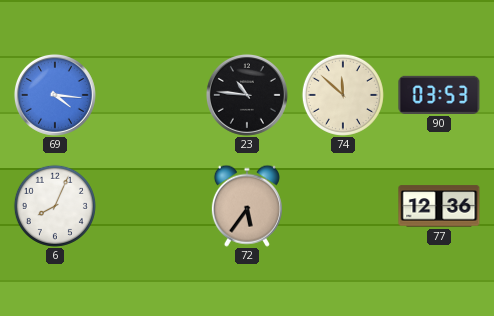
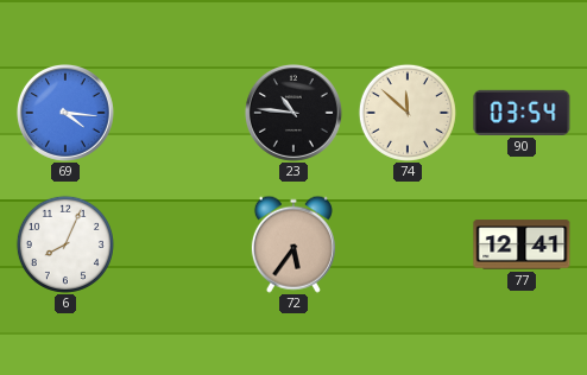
90: 03:53 -> 03:54 (522, 113)
77: 12:36 -> 12:41 (522, 244)
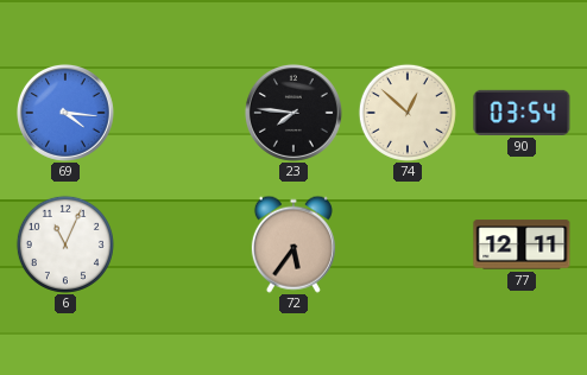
23: 10:46 -> 7:46 (293, 113)
74: 11:52 -> 12:52 (408, 113)
6: 8:04 -> 11:04 (65, 244)
77: 12:41 -> 12:11 (522, 244)
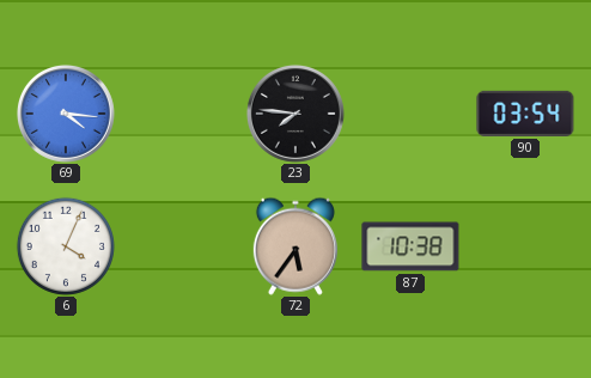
74: 12:52 -> none (408, 113)
6: 11:04 -> 4:04 (66, 246)
87: none -> 10:38 (410, 246)
77: 12:11 -> none (522, 244)
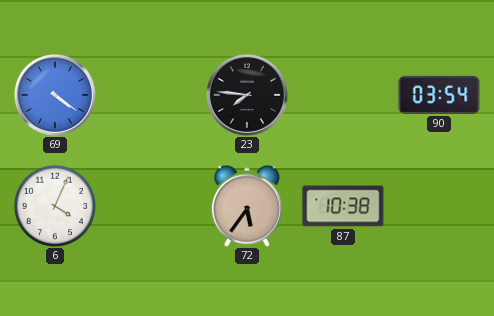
69: 4:16 -> 4:21 (55, 95)
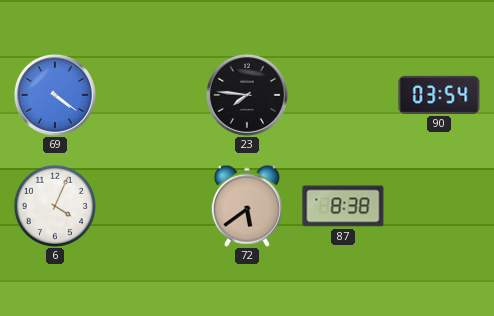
72: 5:36 -> 5:39 (247, 206)
87: 10:38 -> 8:38 (343, 206)
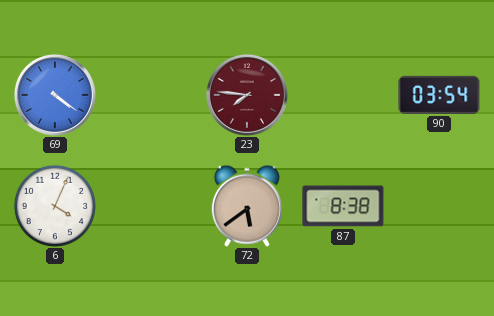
23 dial: black -> burgundy (247, 95)
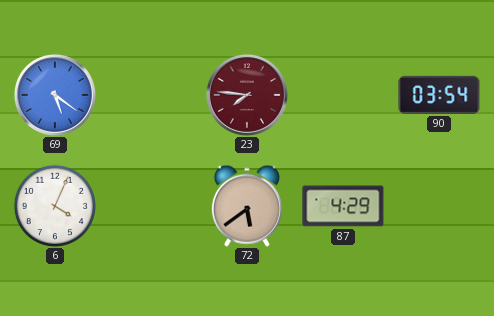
69: 4:21 -> 5:21 (55, 95)
87: 8:38 -> 4:29 (343, 206)
